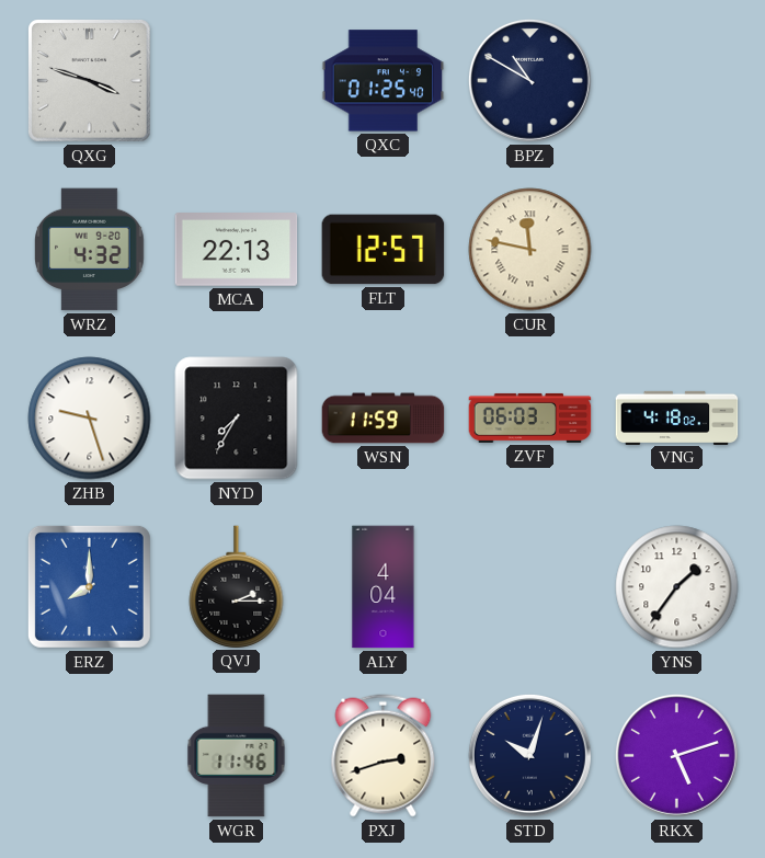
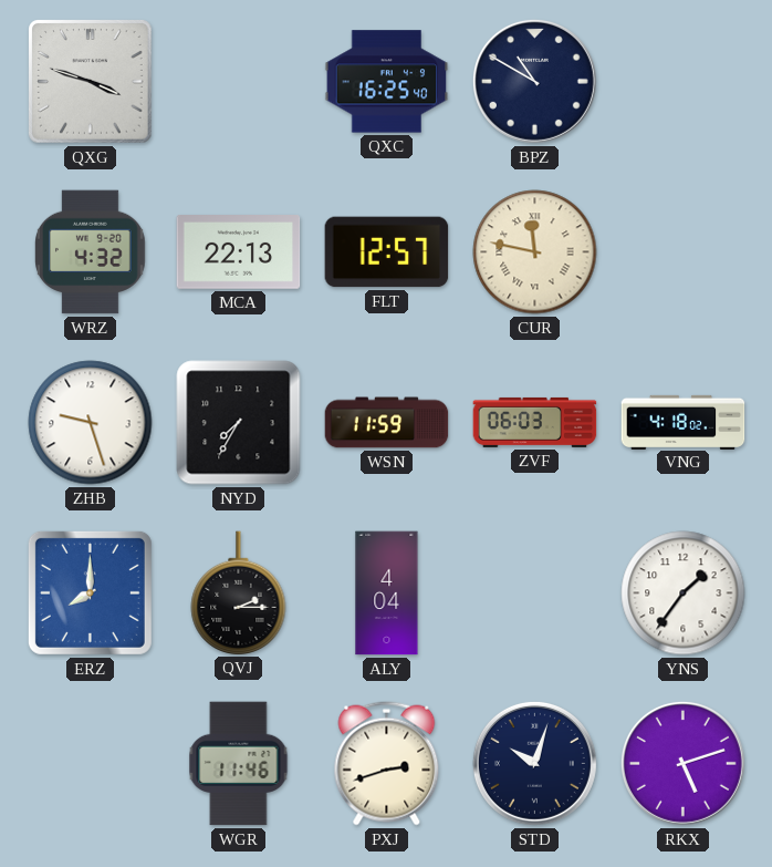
QXC: 01:25 -> 16:25 (387, 82)
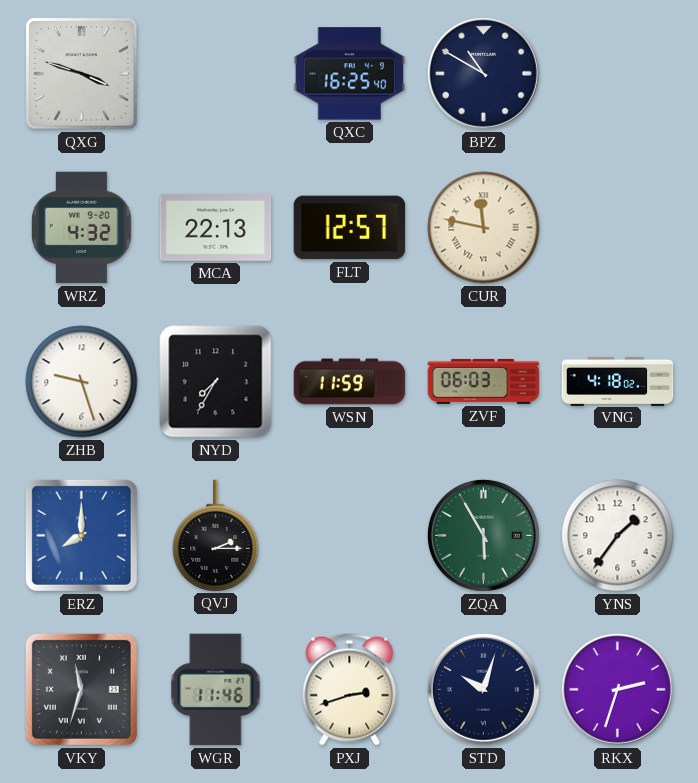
ALY: 4:04 -> none (387, 594)
ZQA: none -> 5:55 (483, 535)
VKY: none -> 11:33 (81, 689)
RKX: 5:12 -> 2:33 (617, 689)
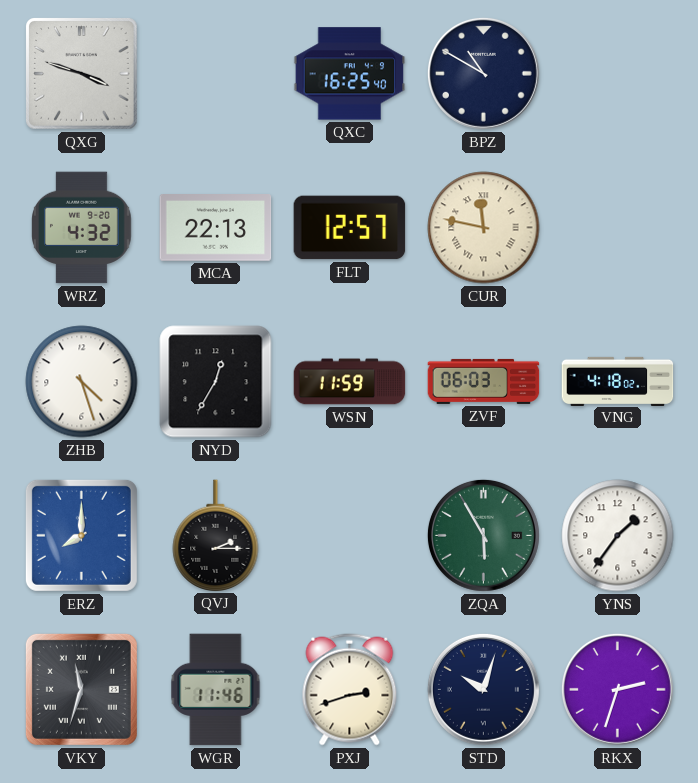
ZHB: 9:27 -> 4:27 (82, 382)
NYD: 7:35 -> 12:35 (216, 382)
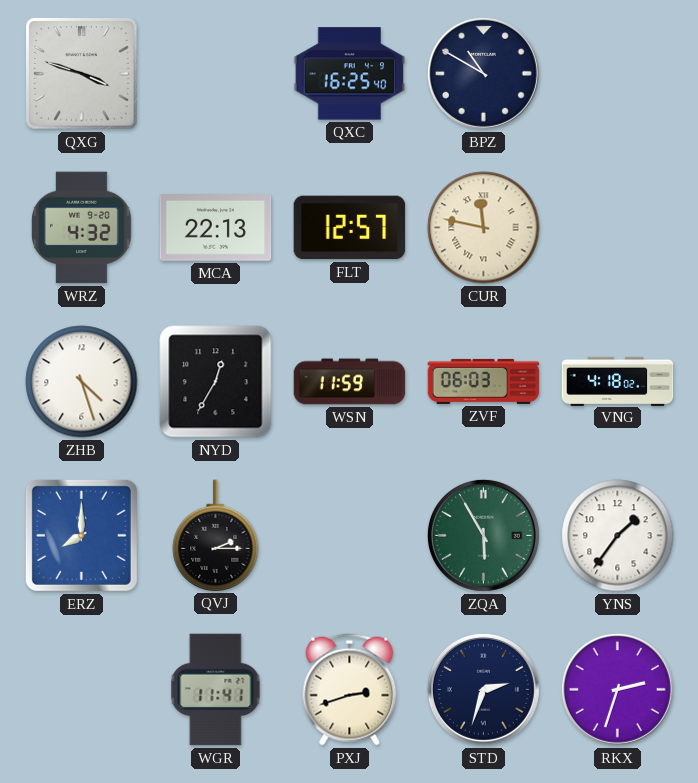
VKY: 11:33 -> none (81, 689)
WGR: 11:46 -> 11:41 (216, 690)
STD: 10:03 -> 2:33 (483, 689)
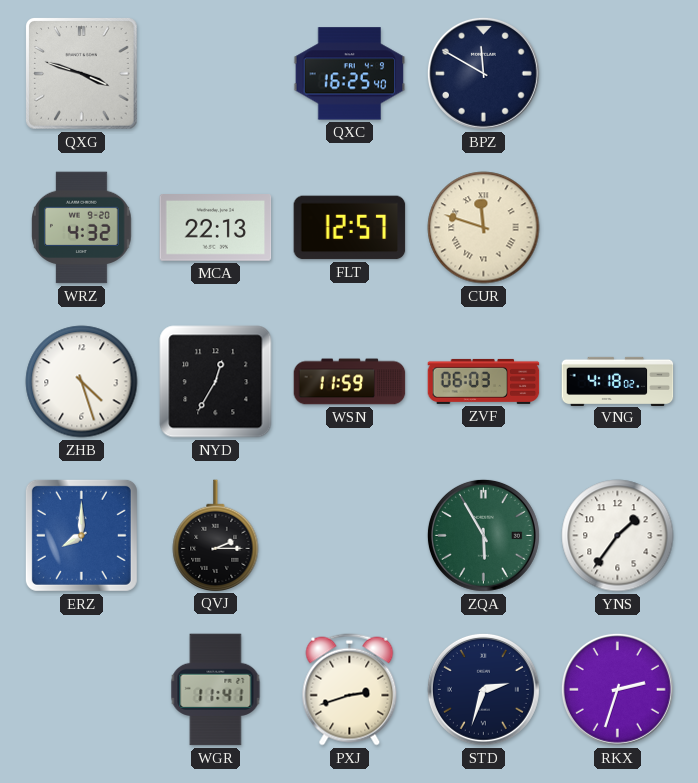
BPZ: 10:50 -> 11:50 (483, 73)
CUR: 11:47 -> 11:48 (484, 228)
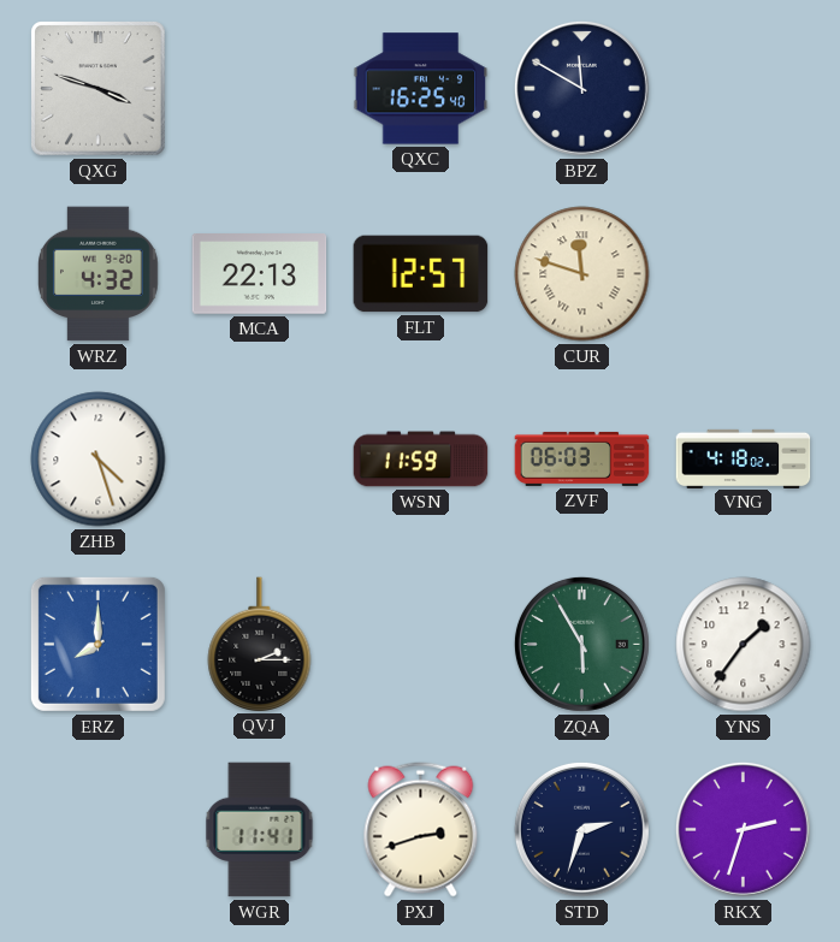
NYD: 12:35 -> none (216, 382)
